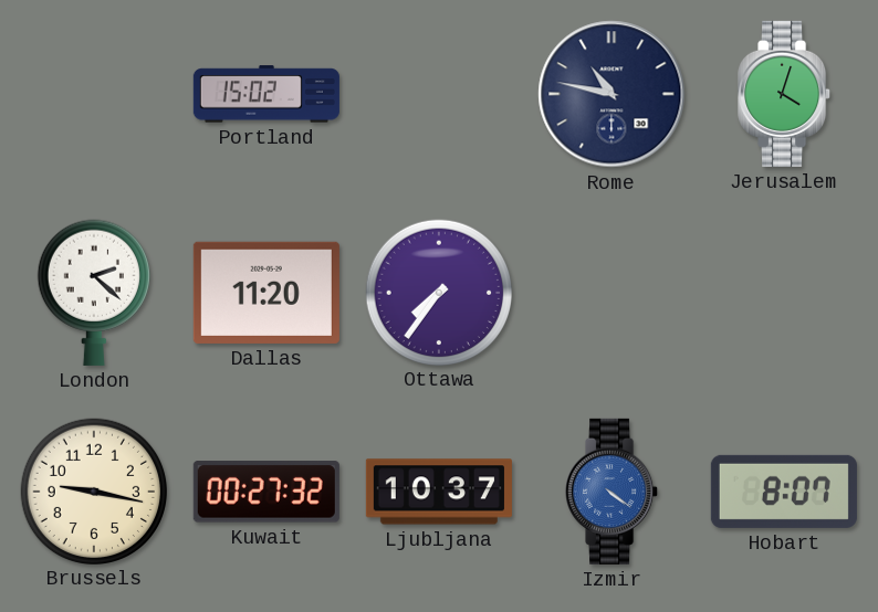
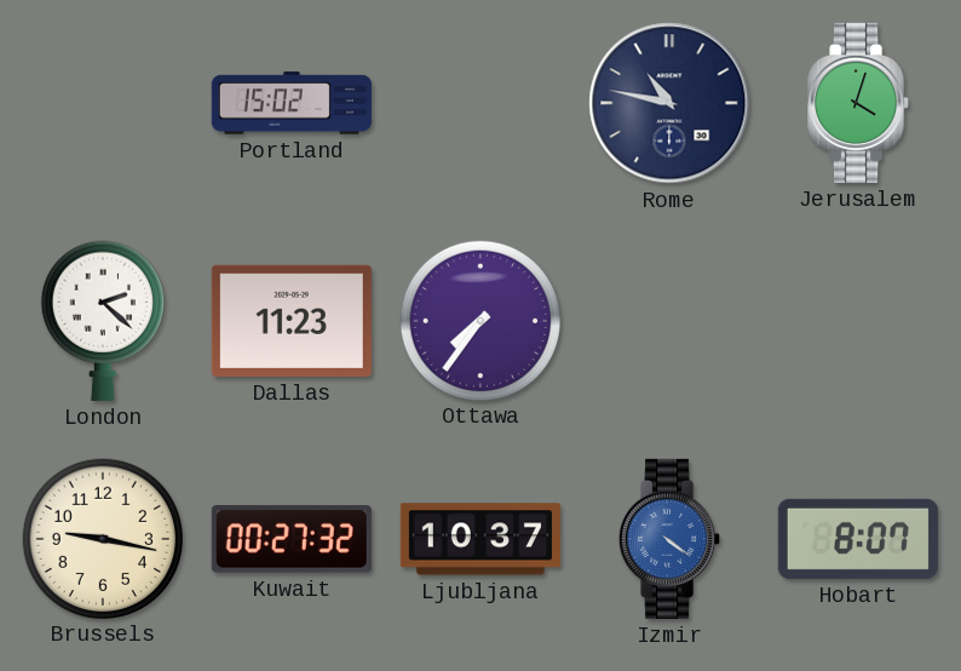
Dallas: 11:20 -> 11:23 (292, 321)
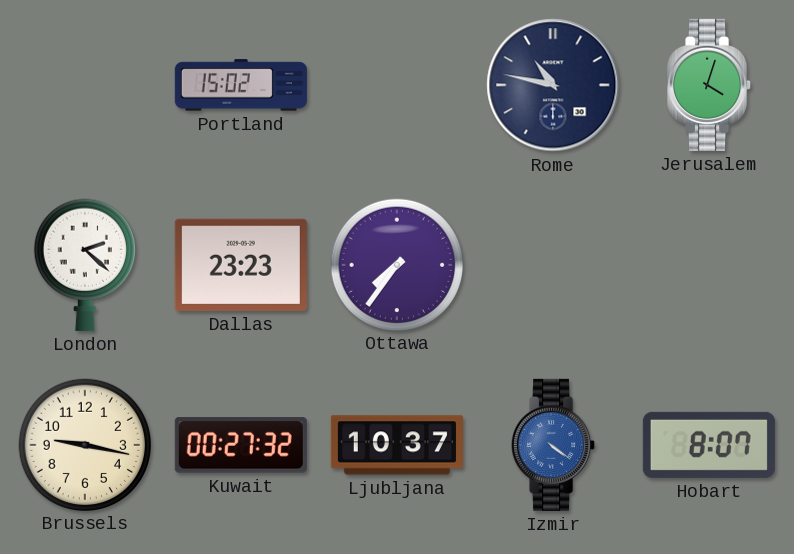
Dallas: 11:23 -> 23:23 (241, 265)
